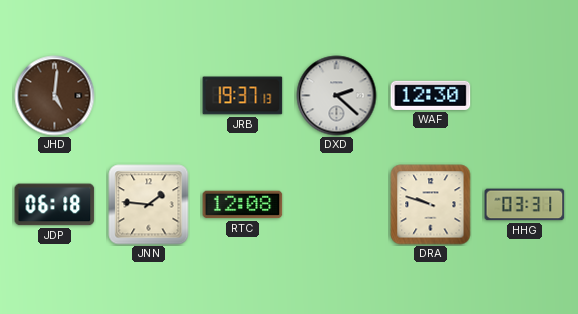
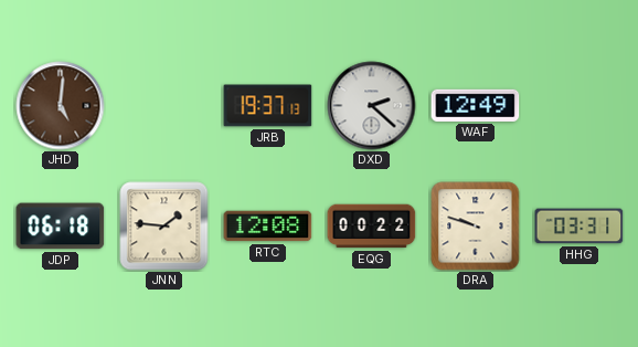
WAF: 12:30 -> 12:49 (476, 105)
EQG: none -> 00:22 (372, 227)
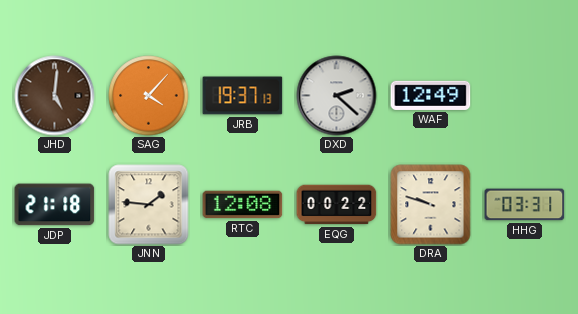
SAG: none -> 4:07 (149, 96)
JDP: 06:18 -> 21:18 (55, 205)
